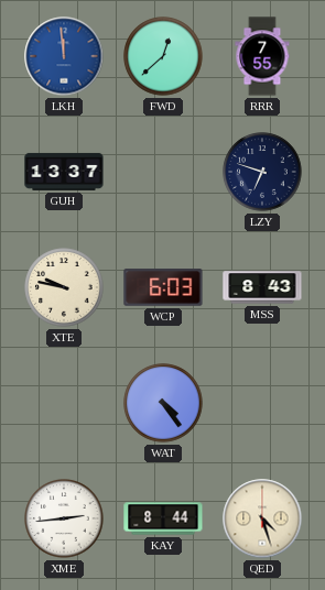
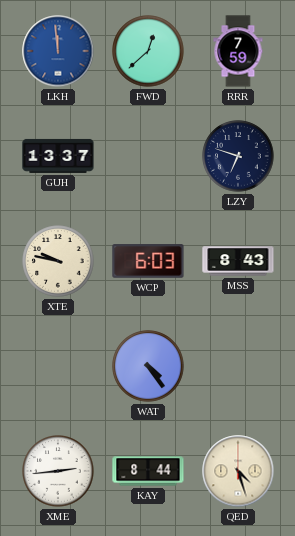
RRR: 7:55 -> 7:59 (238, 51)
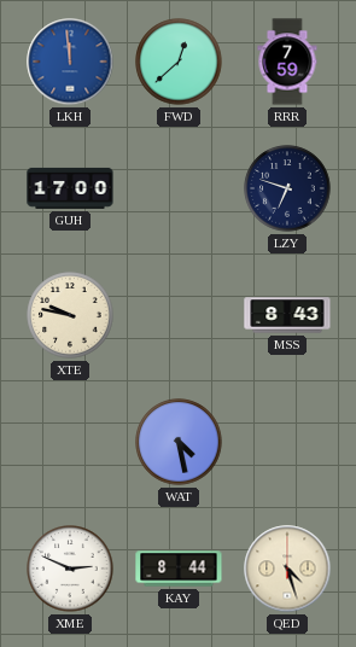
GUH: 13:37 -> 17:00 (70, 188)
WCP: 6:03 -> none (148, 261)
WAT: 4:24 -> 4:28 (179, 442)
XME: 2:44 -> 2:49 (70, 569)
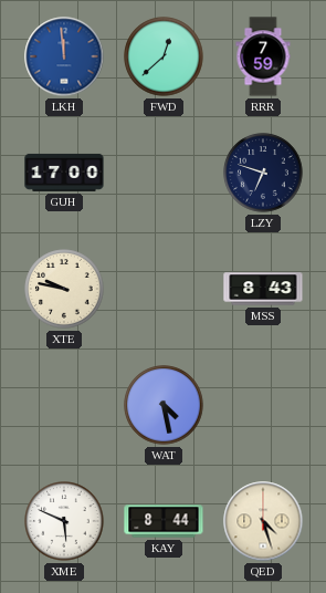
XME: 2:49 -> 5:49 (64, 521)
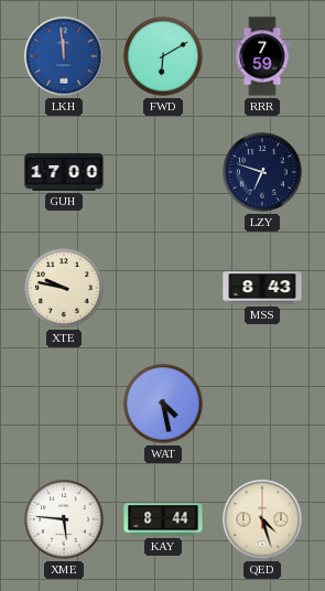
FWD: 12:38 -> 6:10 (163, 56)
XME: 5:49 -> 5:46 (64, 519)
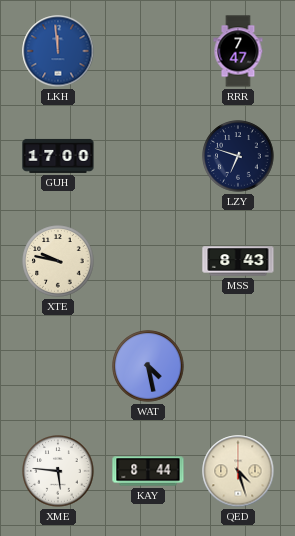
FWD: 6:10 -> none (163, 56)
RRR: 7:59 -> 7:47 (238, 51)
